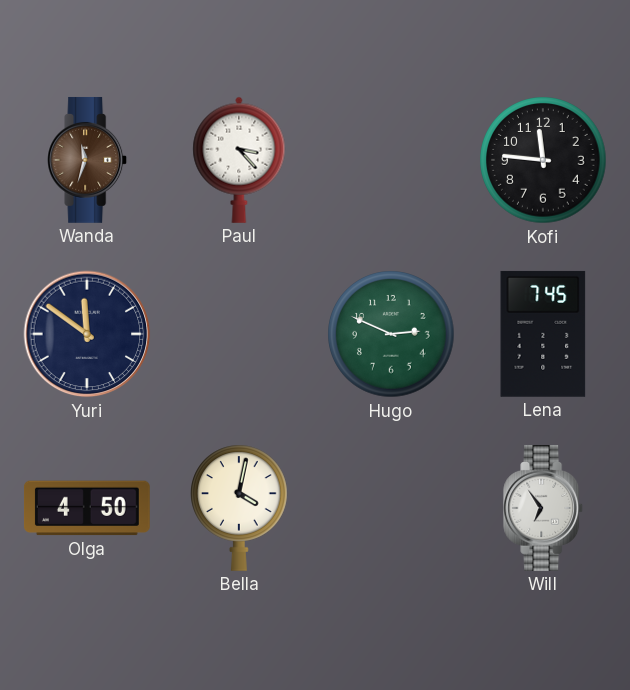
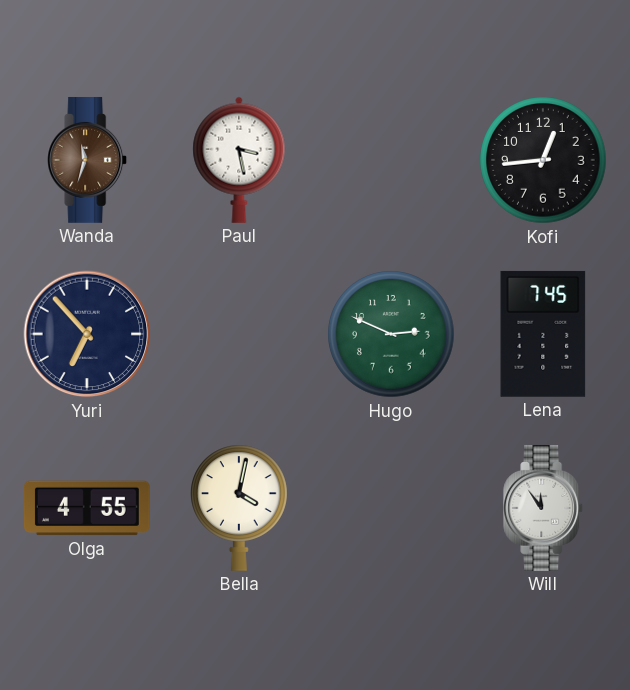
Paul: 3:23 -> 3:28 (239, 160)
Kofi: 11:46 -> 12:44 (543, 160)
Yuri: 11:51 -> 6:53 (87, 334)
Olga: 4:50 -> 4:55 (87, 508)
Will: 6:54 -> 11:54 (544, 508)
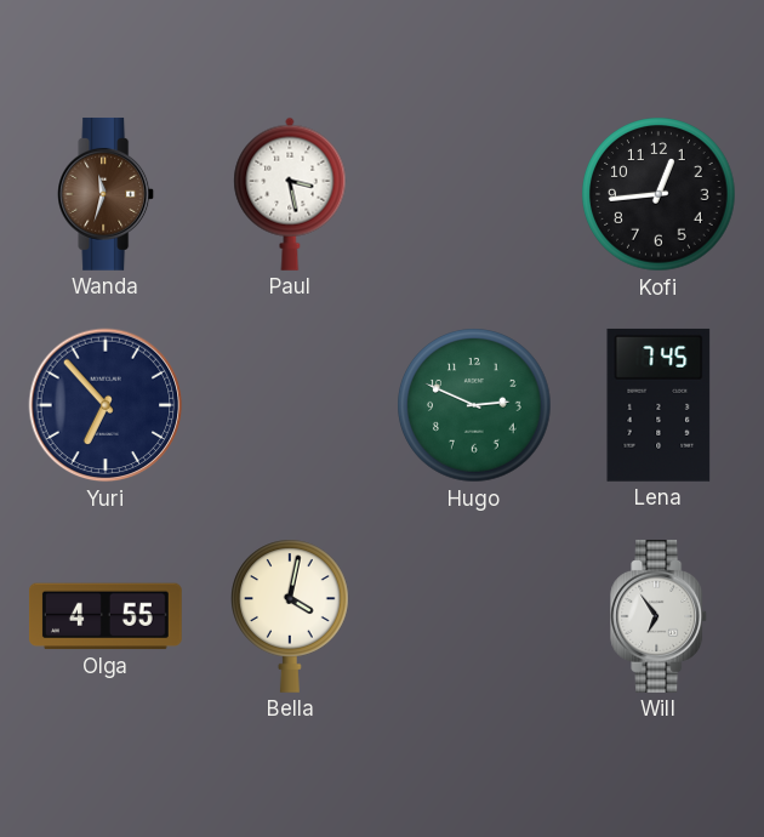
Will: 11:54 -> 6:54 (660, 616)
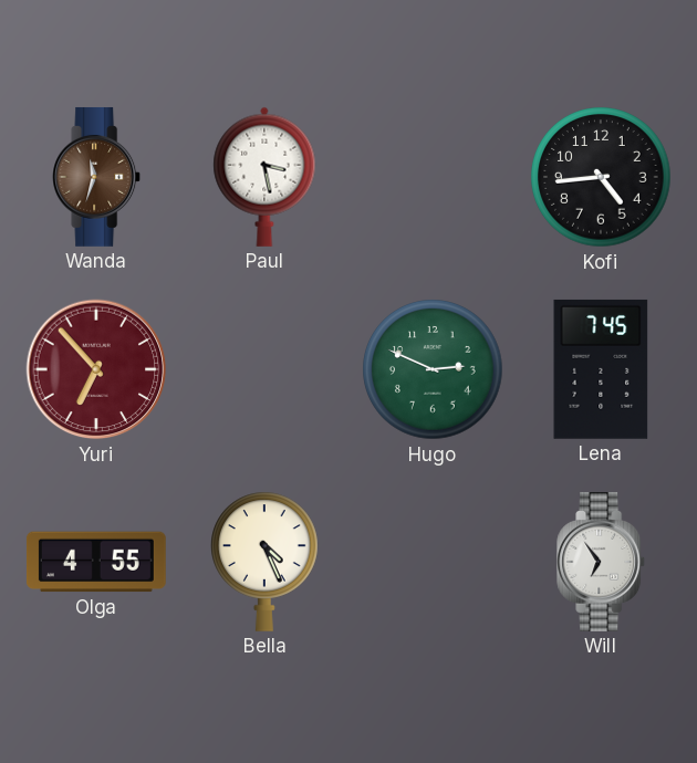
Kofi: 12:44 -> 4:44 (601, 177)
Yuri dial: navy -> burgundy (96, 369)
Bella: 4:02 -> 4:26 (266, 562)
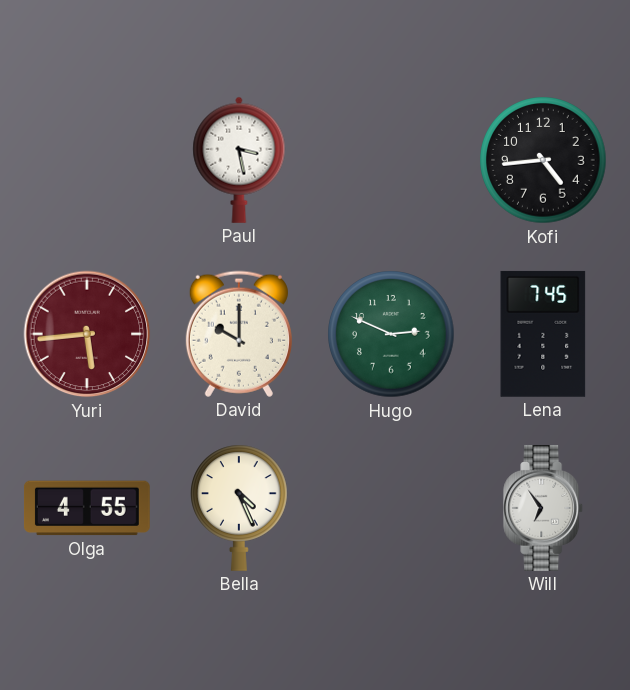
Wanda: 11:33 -> none (97, 177)
Yuri: 6:53 -> 5:44 (87, 334)
David: none -> 10:00 (239, 334)
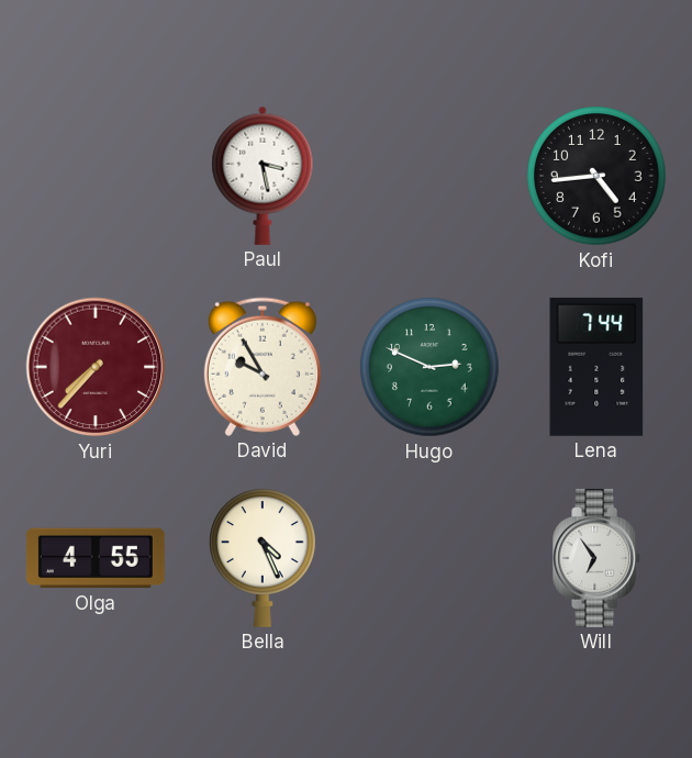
Yuri: 5:44 -> 7:37 (96, 367)
David: 10:00 -> 9:55 (263, 367)
Lena: 7:45 -> 7:44 (596, 367)
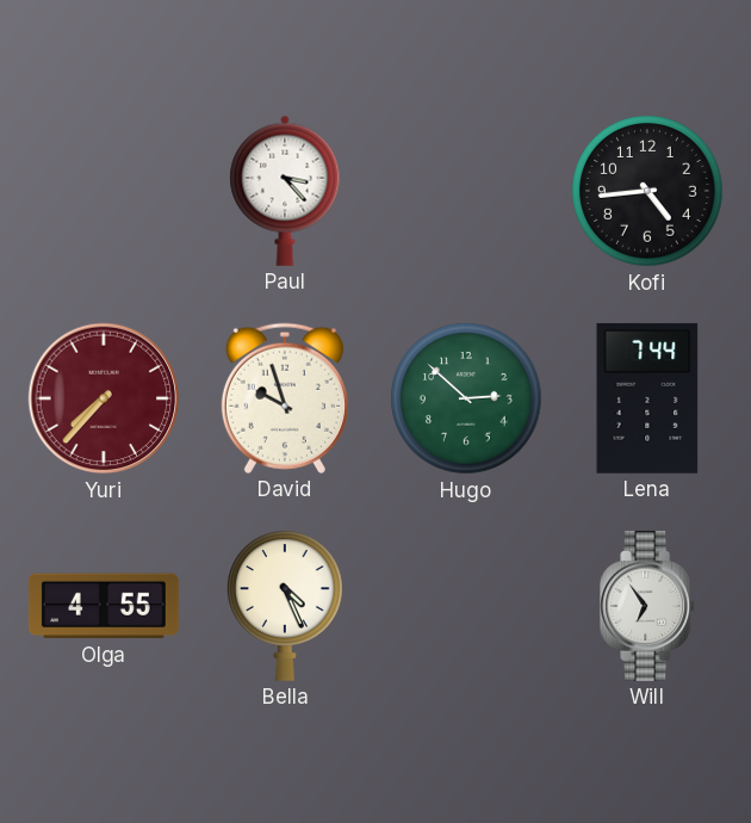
Paul: 3:28 -> 3:23 (285, 191)
David: 9:55 -> 9:57 (285, 398)
Hugo: 2:49 -> 2:52 (466, 398)
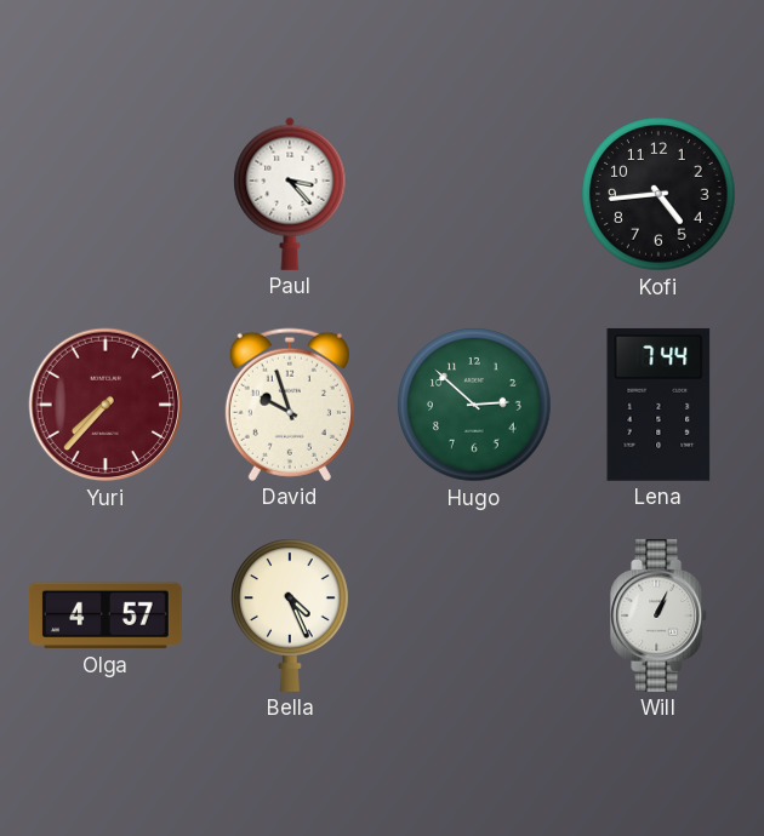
Olga: 4:55 -> 4:57 (106, 615)
Will: 6:54 -> 1:04 (660, 615)
